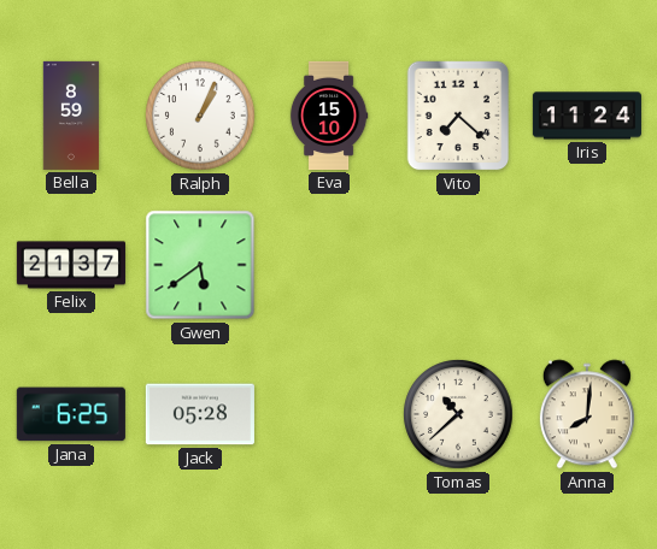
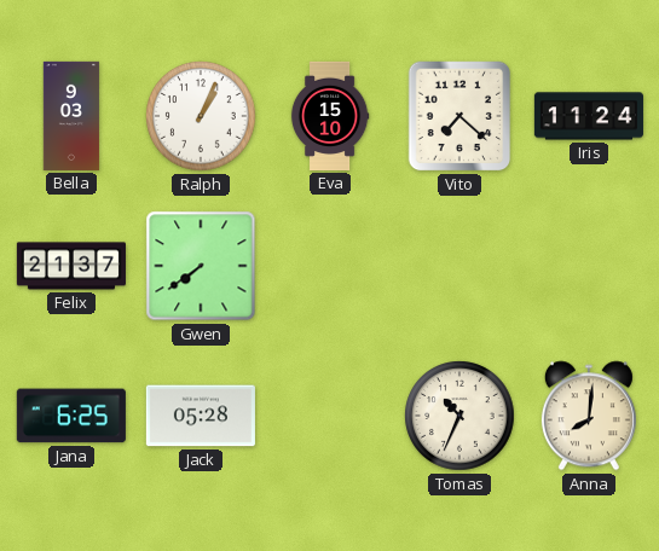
Bella: 8:59 -> 9:03 (71, 116)
Gwen: 5:39 -> 7:39 (201, 266)
Tomas: 10:38 -> 10:34 (459, 416)
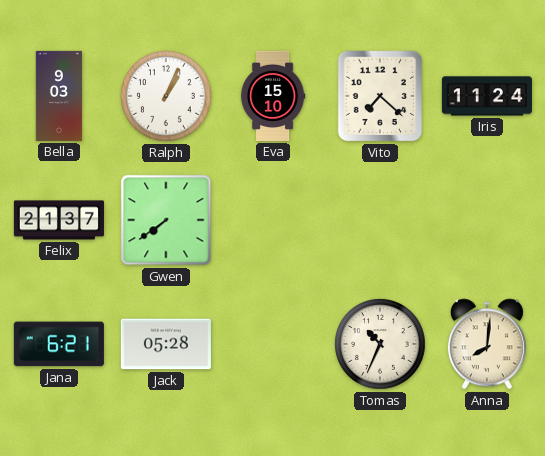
Jana: 6:25 -> 6:21 (59, 344)
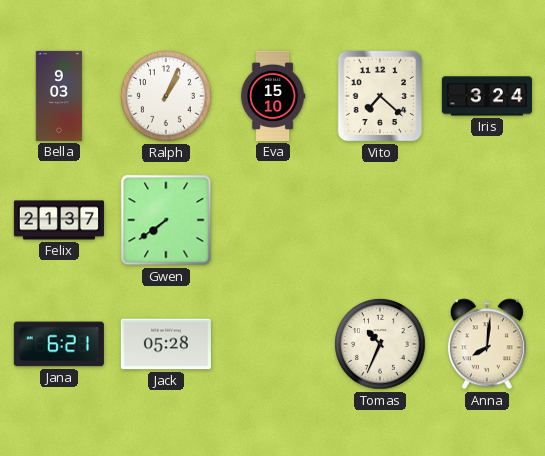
Iris: 11:24 -> 3:24 (487, 96)
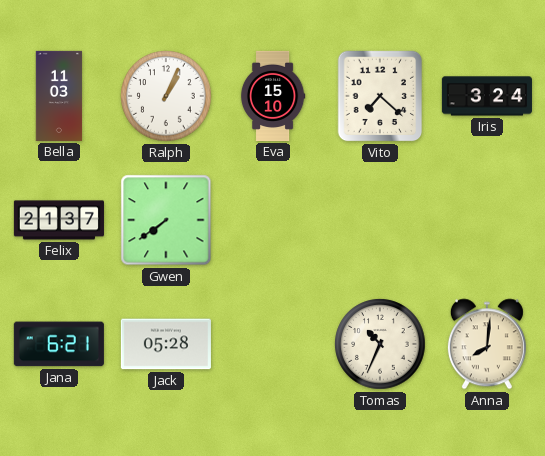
Bella: 9:03 -> 11:03 (59, 96)
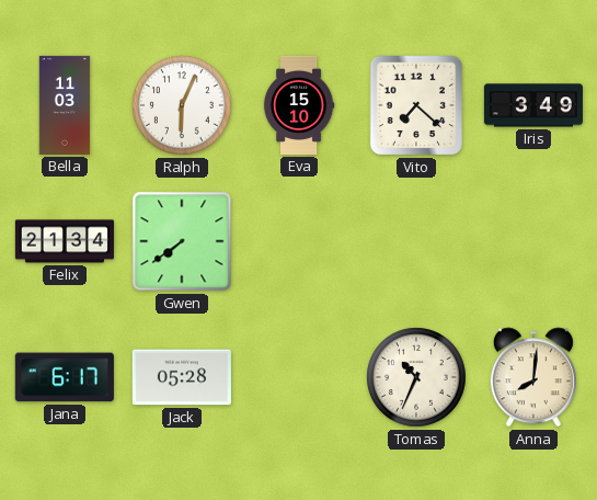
Ralph: 1:04 -> 6:04 (182, 105)
Iris: 3:24 -> 3:49 (533, 105)
Felix: 21:37 -> 21:34 (65, 241)
Jana: 6:21 -> 6:17 (65, 377)
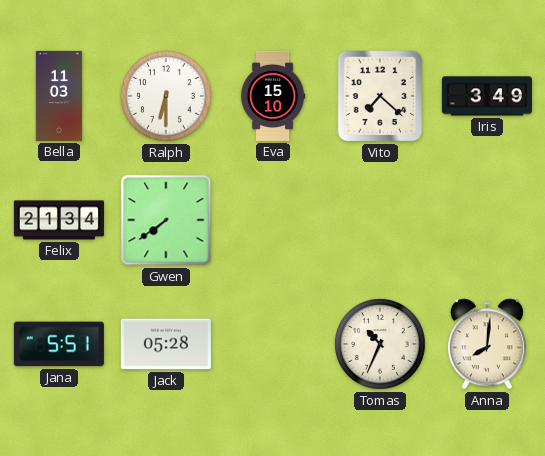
Ralph: 6:04 -> 6:30 (166, 96)
Jana: 6:17 -> 5:51 (59, 344)
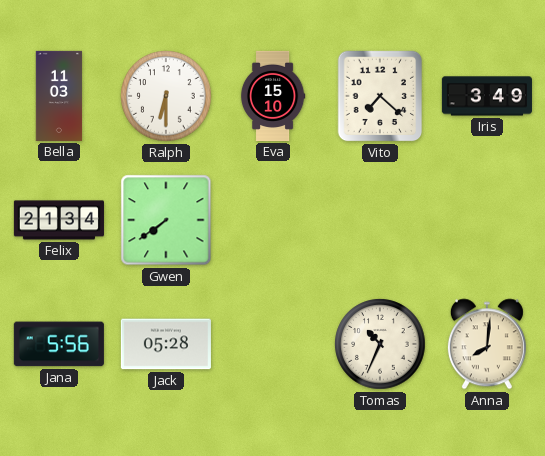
Jana: 5:51 -> 5:56 (59, 344)
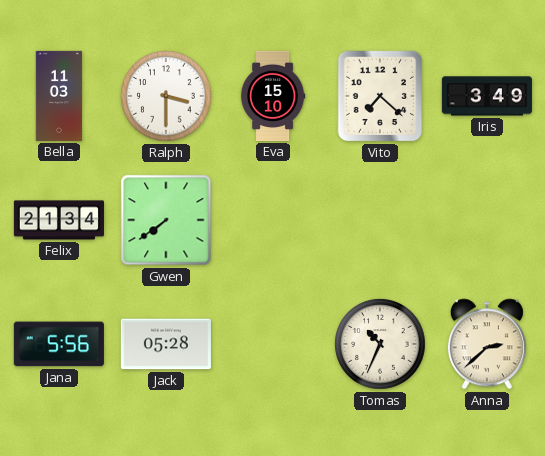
Ralph: 6:30 -> 3:30 (166, 96)
Anna: 8:01 -> 2:38 (487, 344)
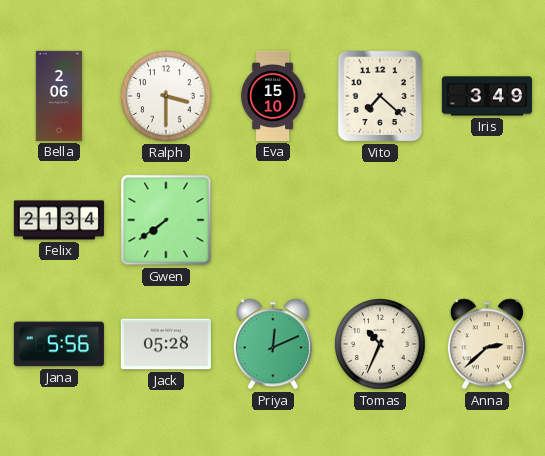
Bella: 11:03 -> 2:06 (59, 96)
Priya: none -> 12:11 (273, 344)
